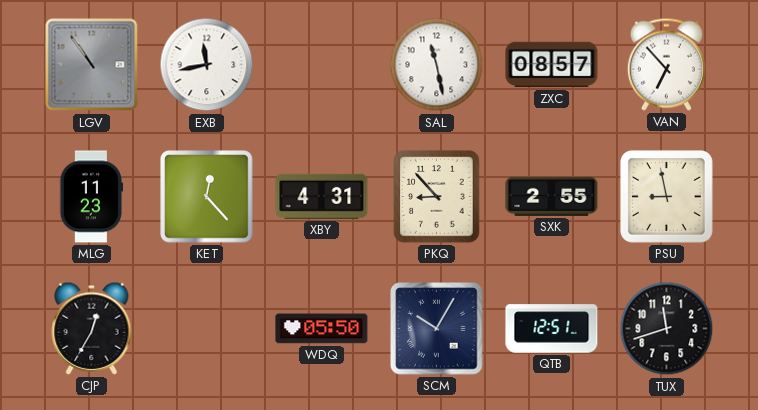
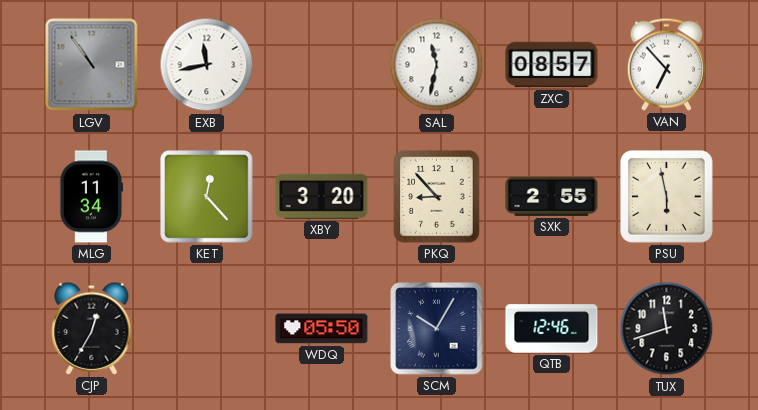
SAL: 11:28 -> 11:32 (437, 65)
MLG: 11:23 -> 11:34 (92, 197)
XBY: 4:31 -> 3:20 (322, 196)
PSU: 8:58 -> 5:58 (667, 197)
QTB: 12:51 -> 12:46 (552, 329)
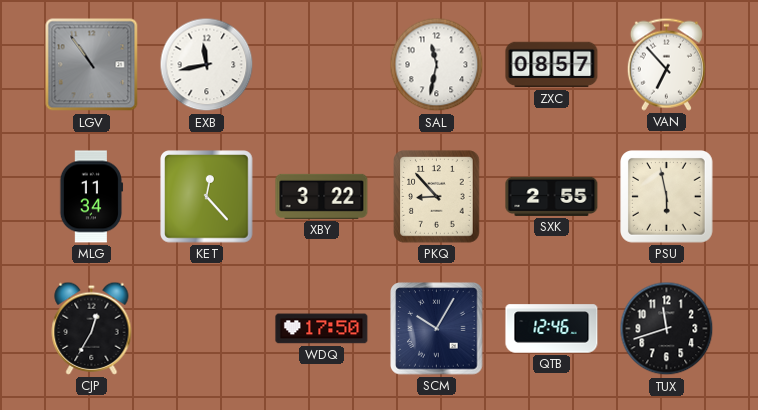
XBY: 3:20 -> 3:22 (322, 196)
WDQ: 05:50 -> 17:50 (322, 329)
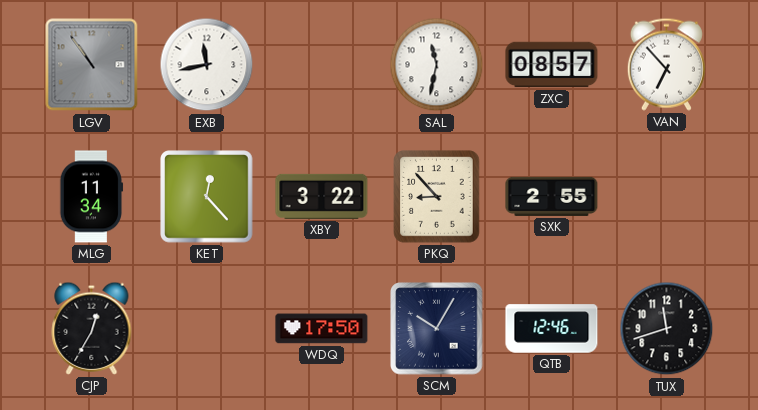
PSU: 5:58 -> none (667, 197)
